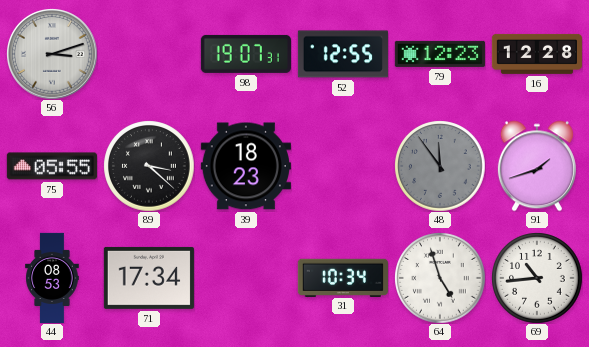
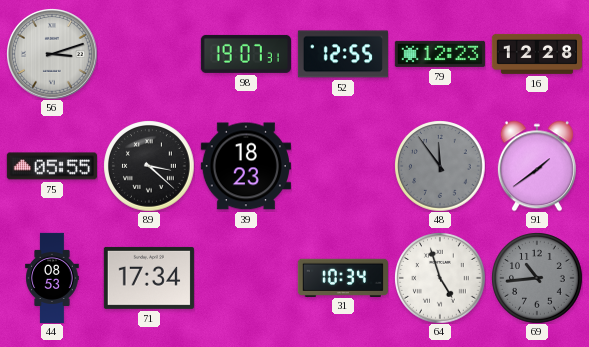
91: 1:42 -> 1:39 (537, 166)
69 dial: white -> grey (537, 278)
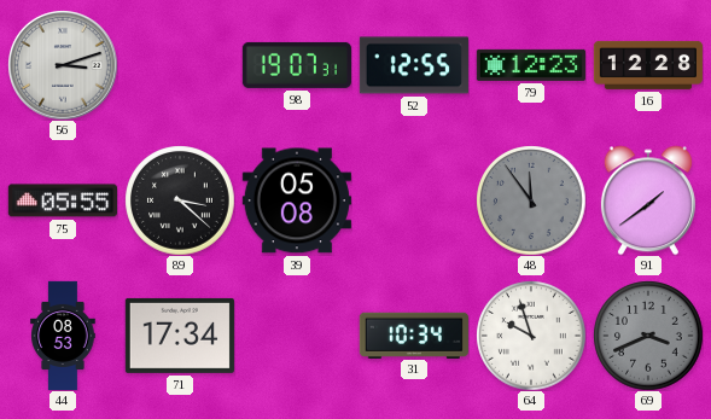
39: 18:23 -> 05:08 (297, 200)
64: 4:57 -> 9:57 (531, 336)
69: 10:44 -> 3:41 (648, 336)
